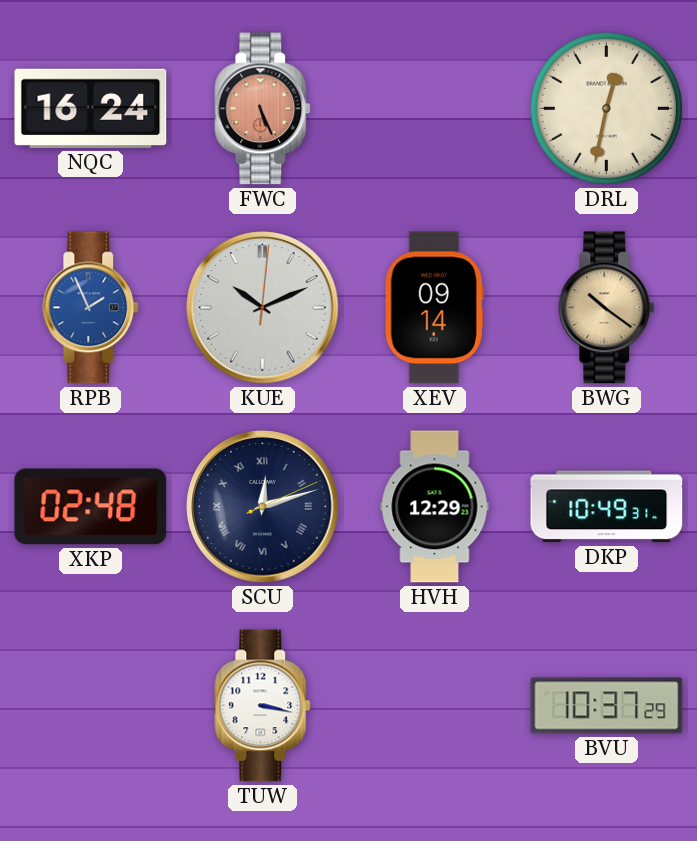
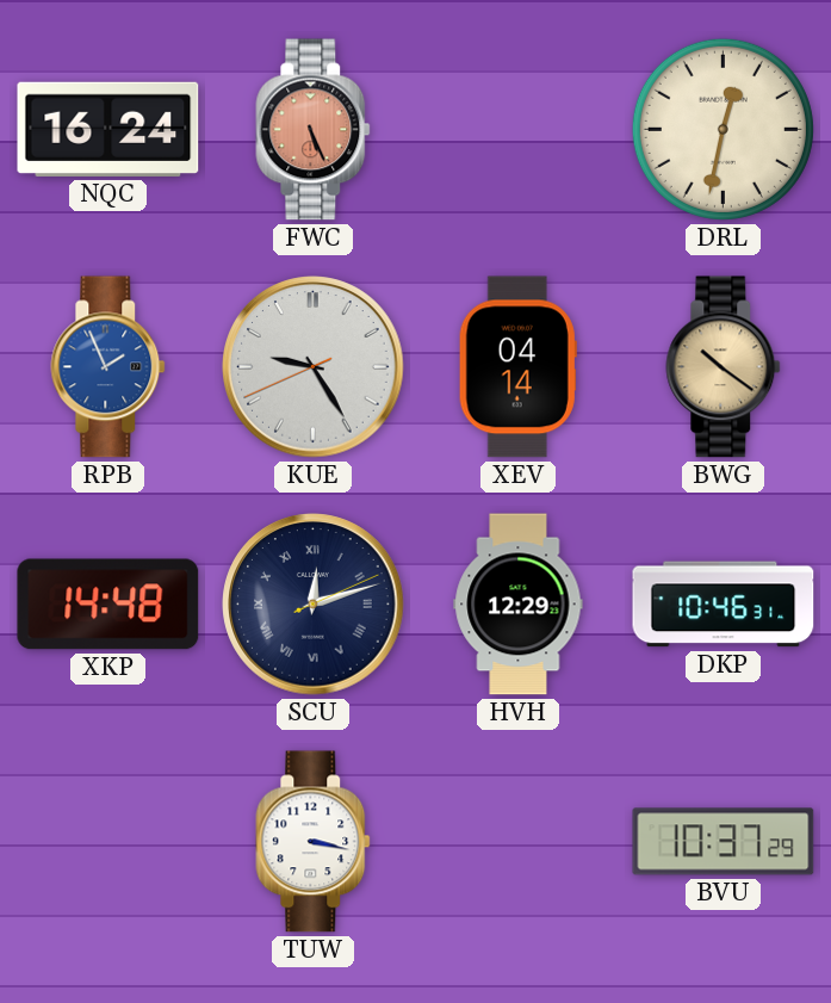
KUE: 10:11 -> 9:24 (314, 367)
XEV: 09:14 -> 04:14 (517, 367)
XKP: 02:48 -> 14:48 (108, 605)
DKP: 10:49 -> 10:46 (724, 605)
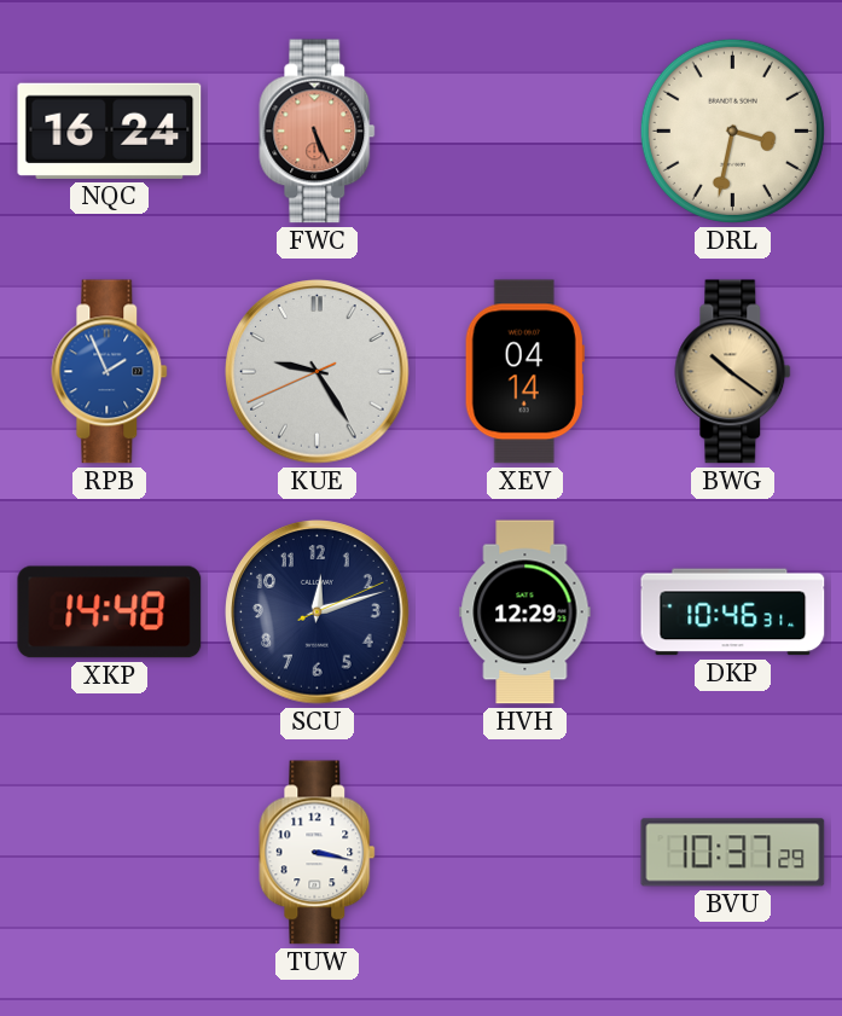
DRL: 12:32 -> 3:32 (732, 130)
SCU numerals: Roman -> Arabic (318, 612)
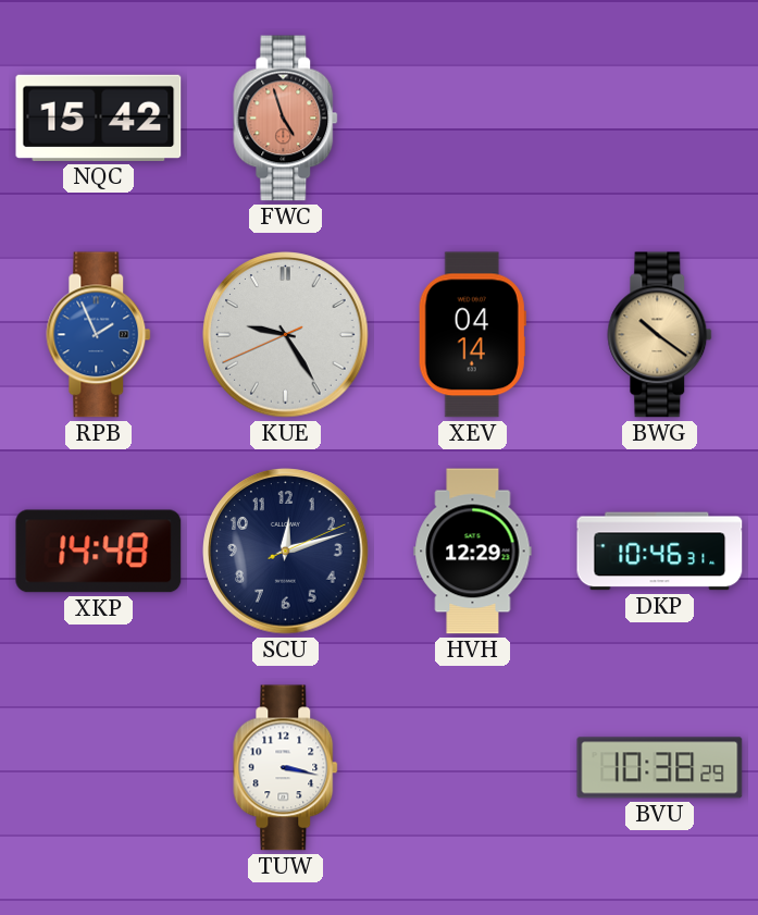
NQC: 16:24 -> 15:42 (99, 118)
FWC: 5:26 -> 4:57 (286, 119)
DRL: 3:32 -> none (732, 130)
BVU: 10:37 -> 10:38 (660, 768)
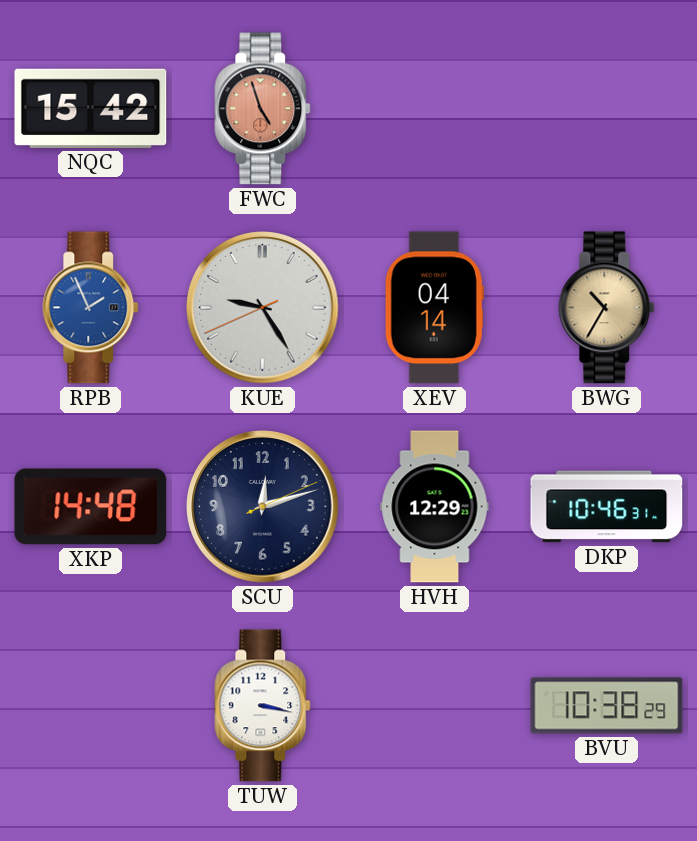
BWG: 10:21 -> 10:35 (607, 308)
